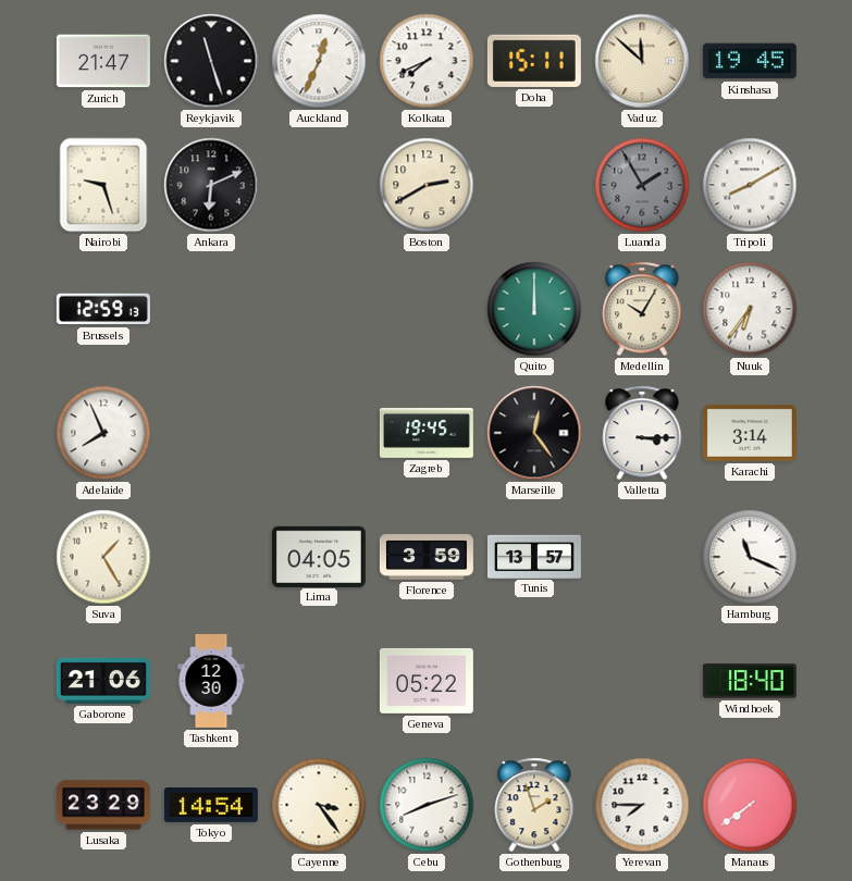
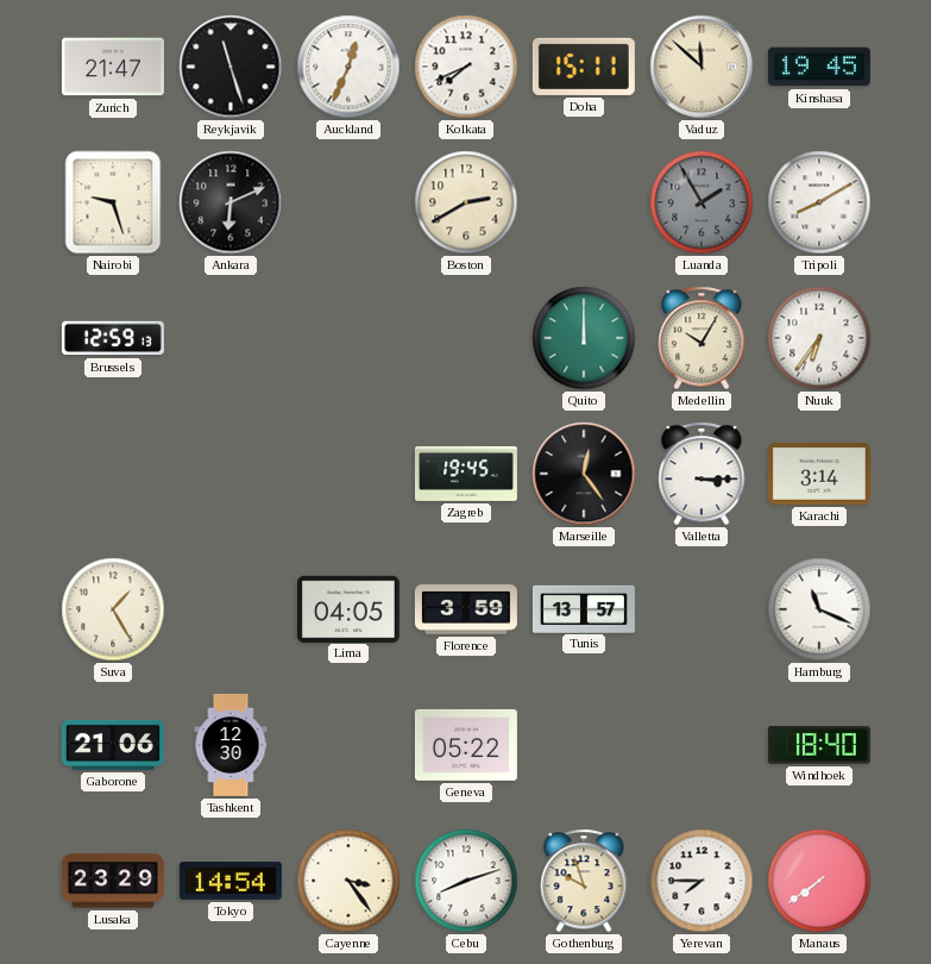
Adelaide: 7:56 -> none (103, 433)
Gothenburg: 1:57 -> 9:57 (584, 881)
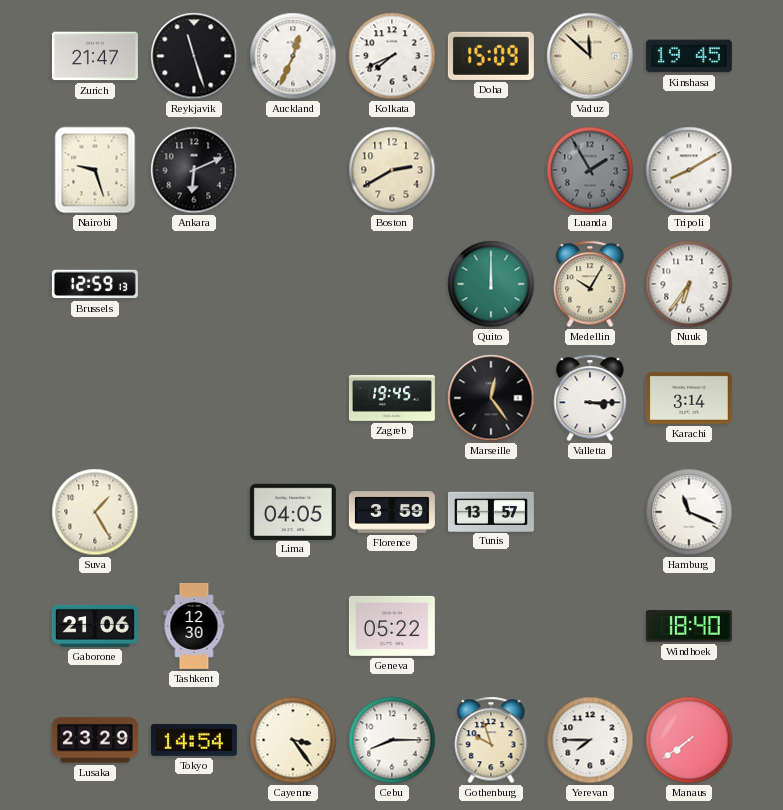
Doha: 15:11 -> 15:09 (491, 56)
Cebu: 8:12 -> 8:15 (392, 740)
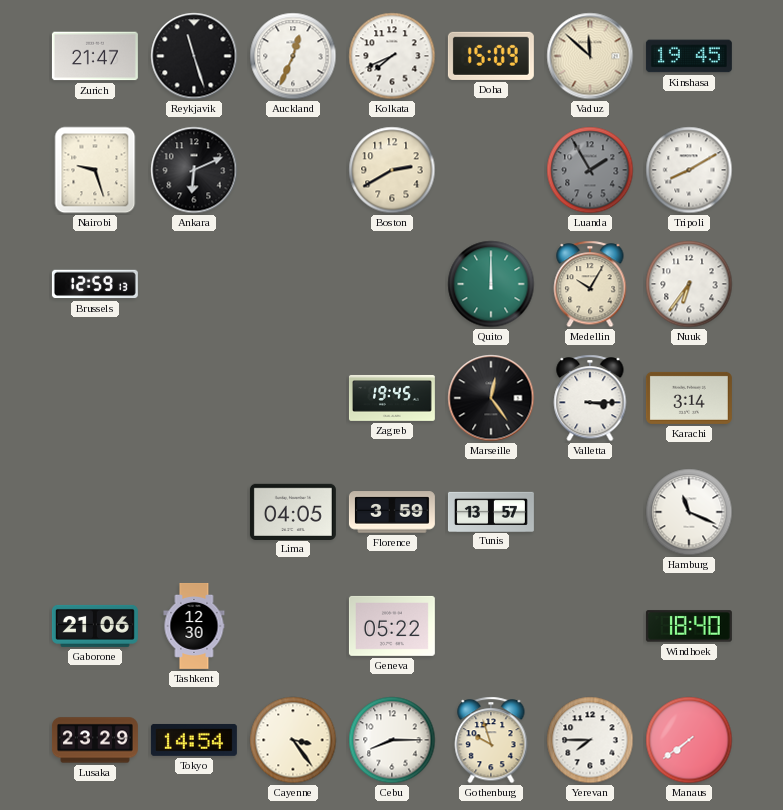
Suva: 1:25 -> none (95, 512)
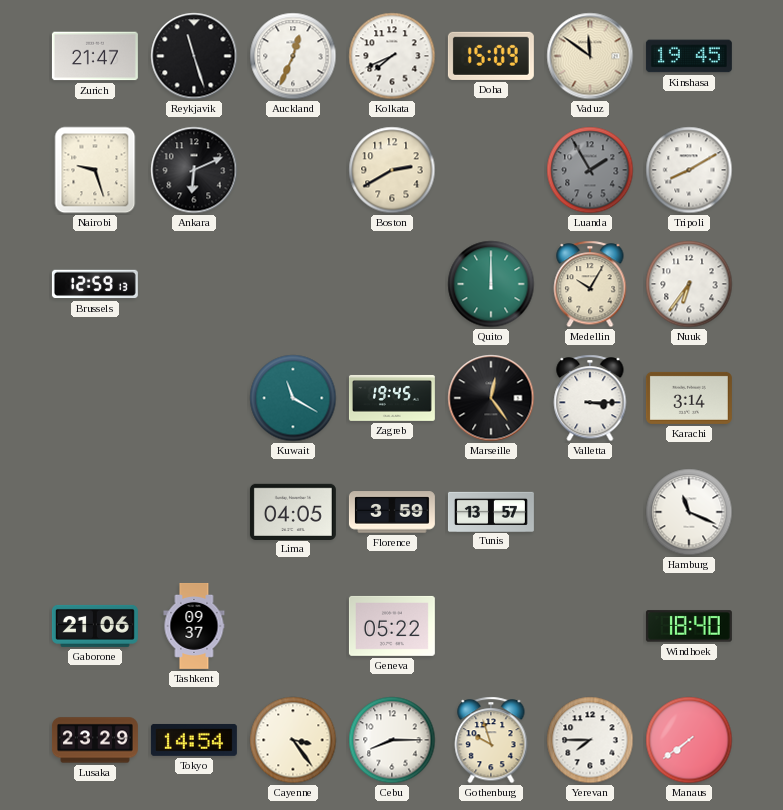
Vaduz: 11:52 -> 11:51 (590, 56)
Kuwait: none -> 11:20 (293, 398)
Tashkent: 12:30 -> 09:37 (194, 626)
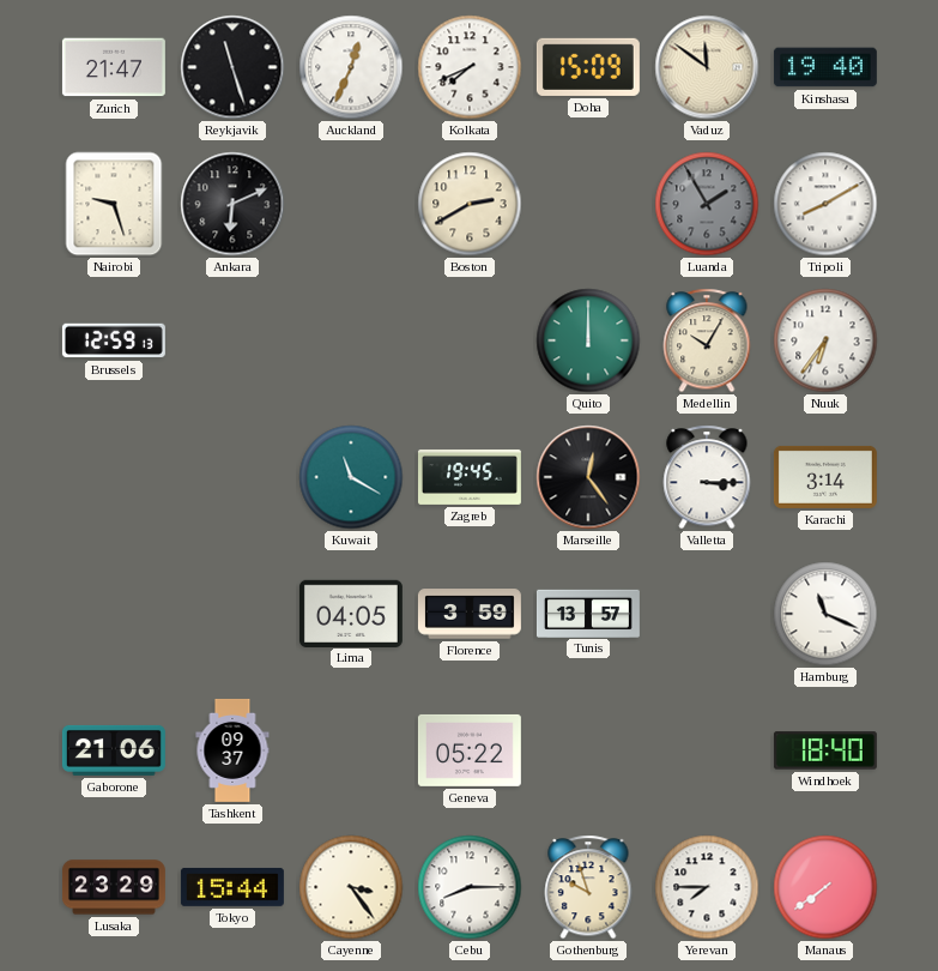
Kinshasa: 19:45 -> 19:40 (825, 67)
Tokyo: 14:54 -> 15:44 (232, 887)
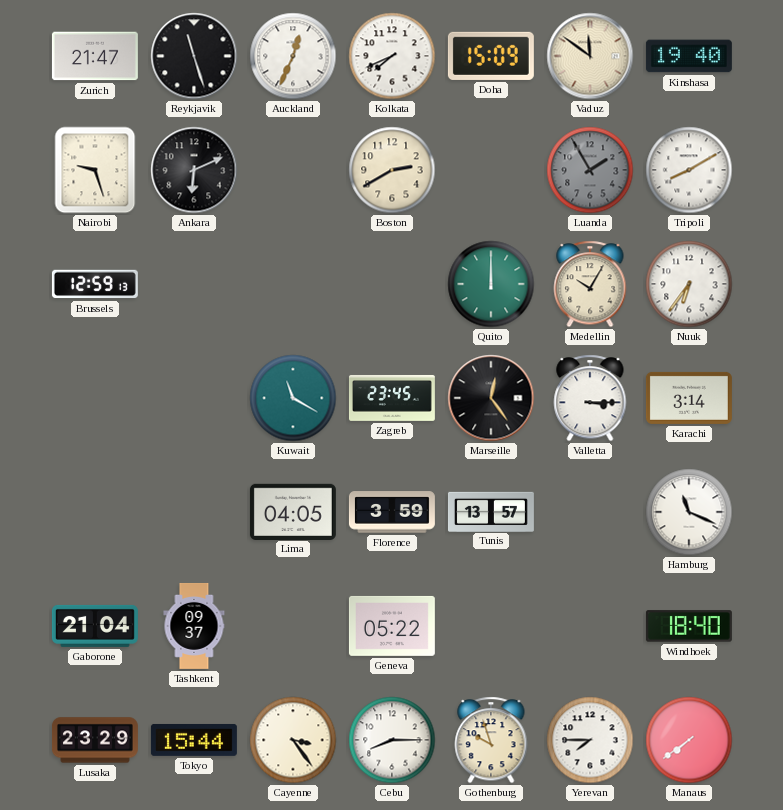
Zagreb: 19:45 -> 23:45 (392, 398)
Gaborone: 21:06 -> 21:04 (95, 626)
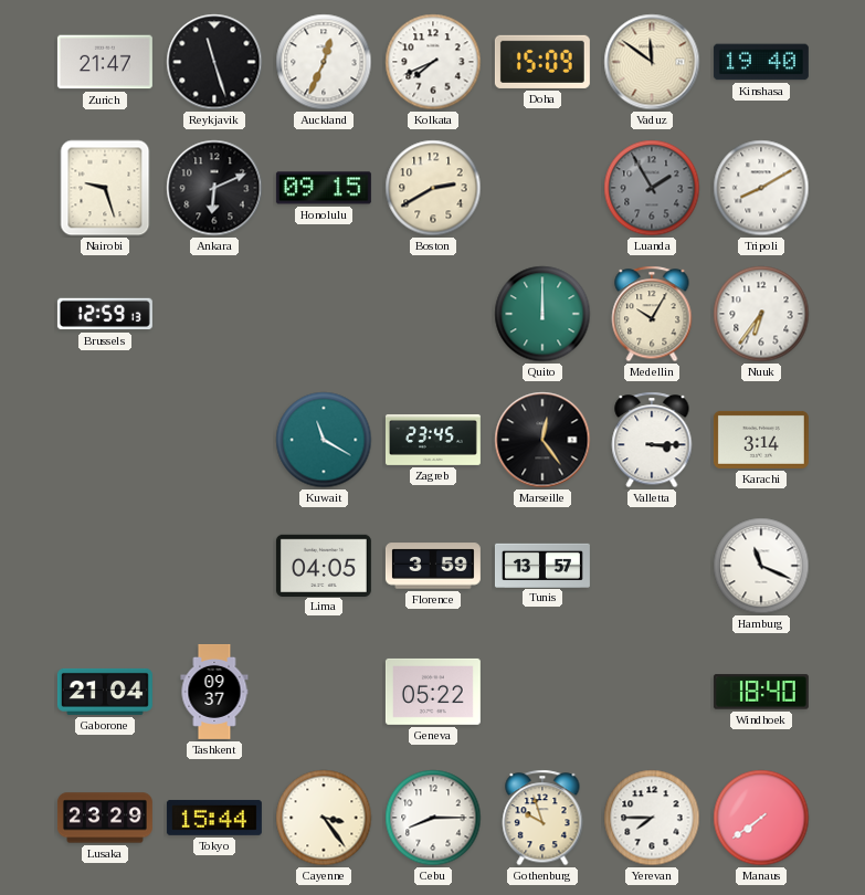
Honolulu: none -> 09:15 (324, 188)
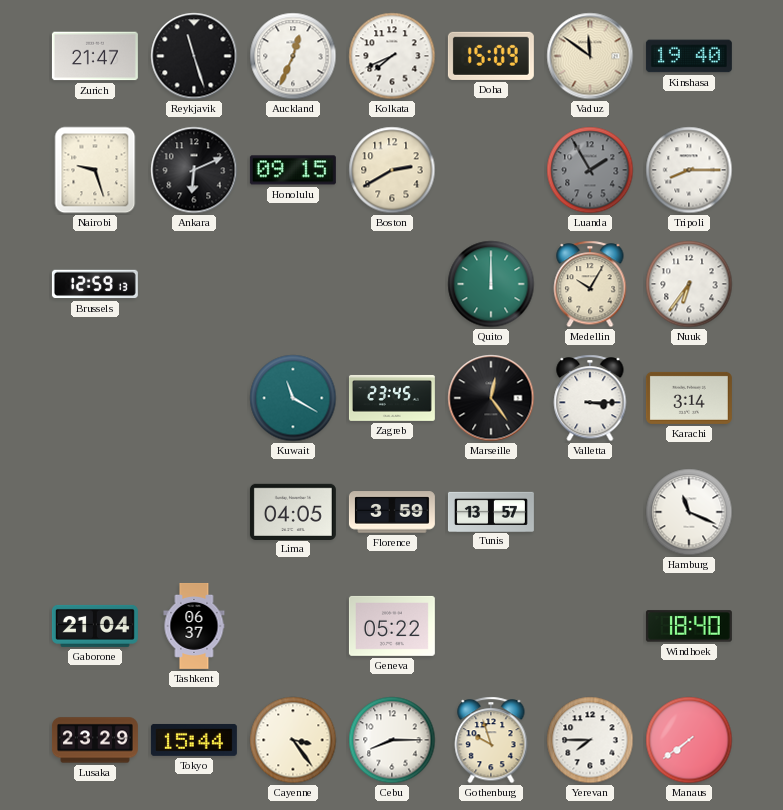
Tripoli: 8:10 -> 8:15 (689, 170)
Tashkent: 09:37 -> 06:37 (194, 626)
